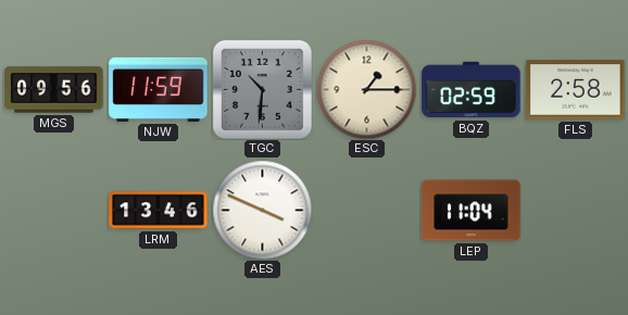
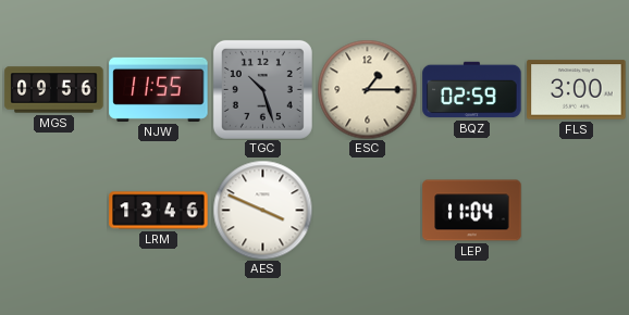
NJW: 11:59 -> 11:55 (159, 89)
TGC: 10:31 -> 10:27 (262, 89)
FLS: 2:58 -> 3:00 (577, 90)
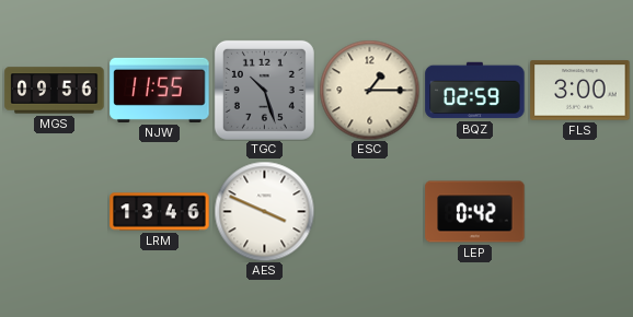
LEP: 11:04 -> 0:42 (475, 212)
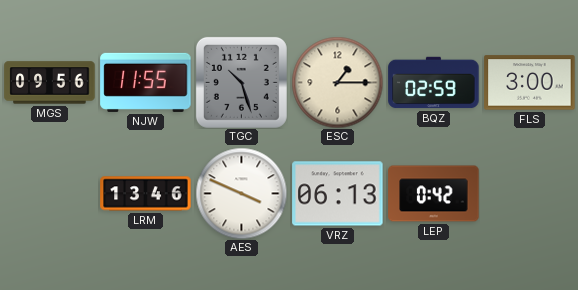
VRZ: none -> 06:13 (338, 194)
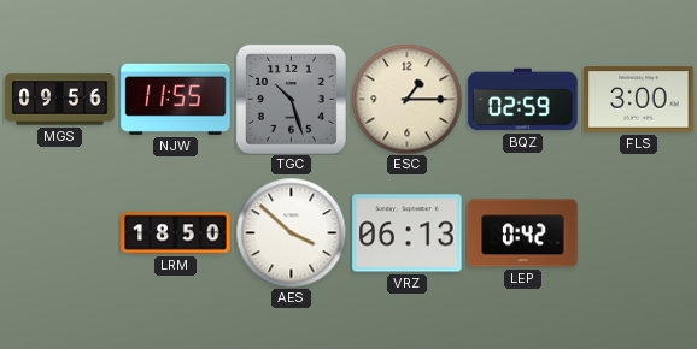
LRM: 13:46 -> 18:50 (176, 233)
AES: 3:49 -> 3:52 (291, 232)
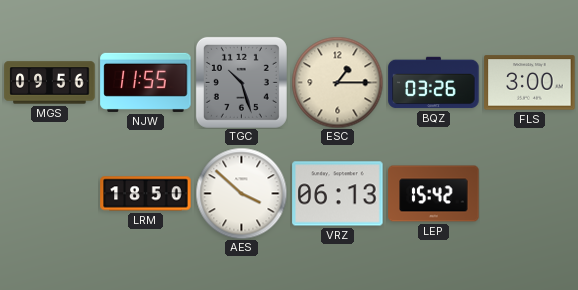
BQZ: 02:59 -> 03:26 (434, 83)
LEP: 0:42 -> 15:42 (434, 194)
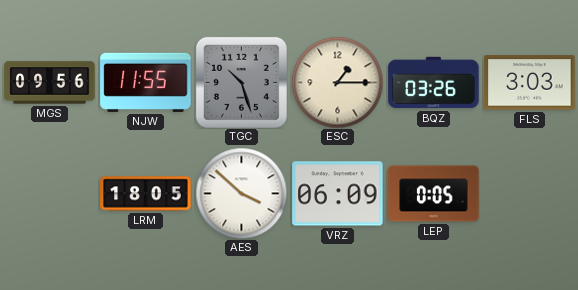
FLS: 3:00 -> 3:03 (530, 83)
LRM: 18:50 -> 18:05 (146, 194)
VRZ: 06:13 -> 06:09 (338, 194)
LEP: 15:42 -> 0:05 (434, 194)
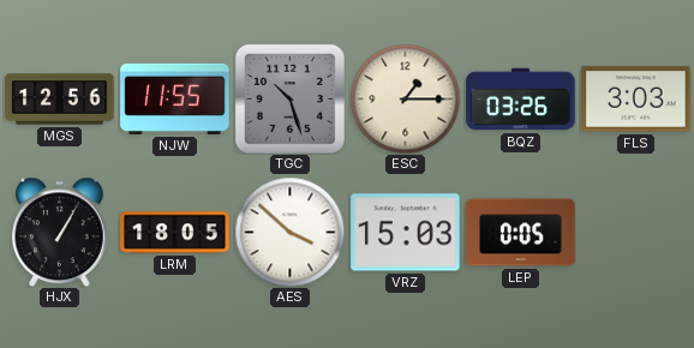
MGS: 09:56 -> 12:56 (60, 100)
HJX: none -> 1:05 (60, 232)
VRZ: 06:09 -> 15:03 (406, 233)
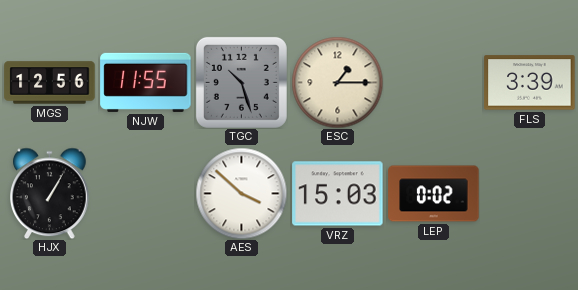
BQZ: 03:26 -> none (521, 100)
FLS: 3:03 -> 3:39 (530, 83)
LRM: 18:05 -> none (175, 233)
LEP: 0:05 -> 0:02 (434, 194)
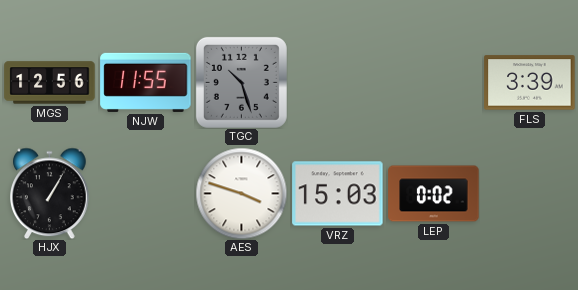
ESC: 1:15 -> none (337, 82)
AES: 3:52 -> 3:48 (241, 193)
